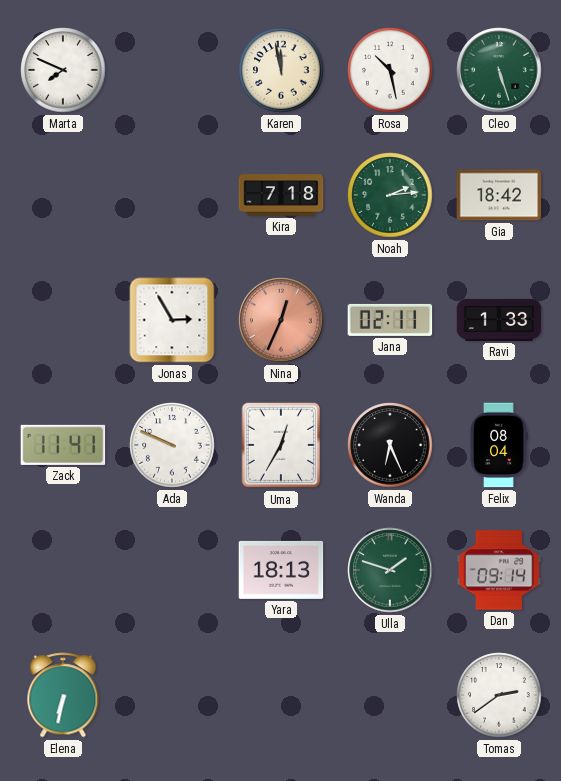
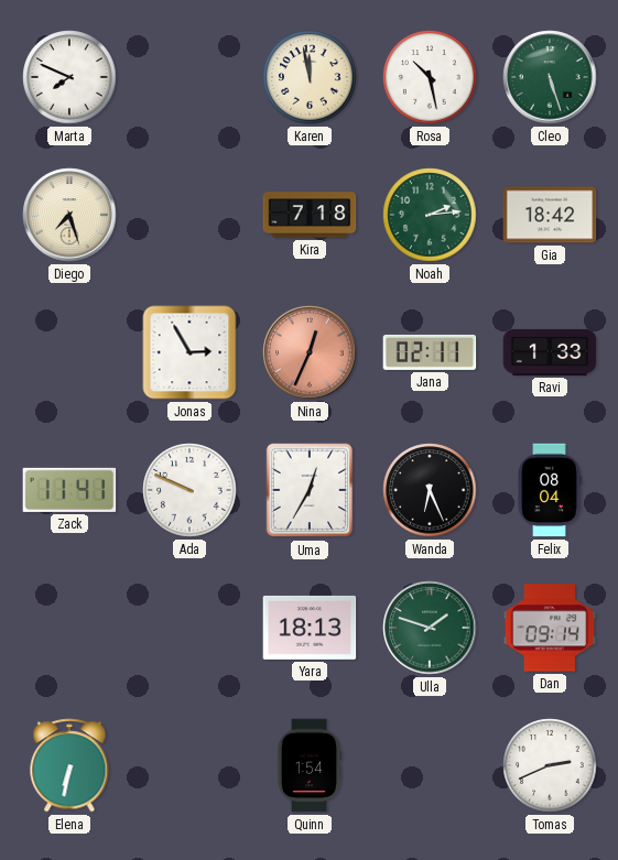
Diego: none -> 7:27 (69, 215)
Quinn: none -> 1:54 (310, 765)
Tomas: 2:39 -> 2:41 (550, 765)
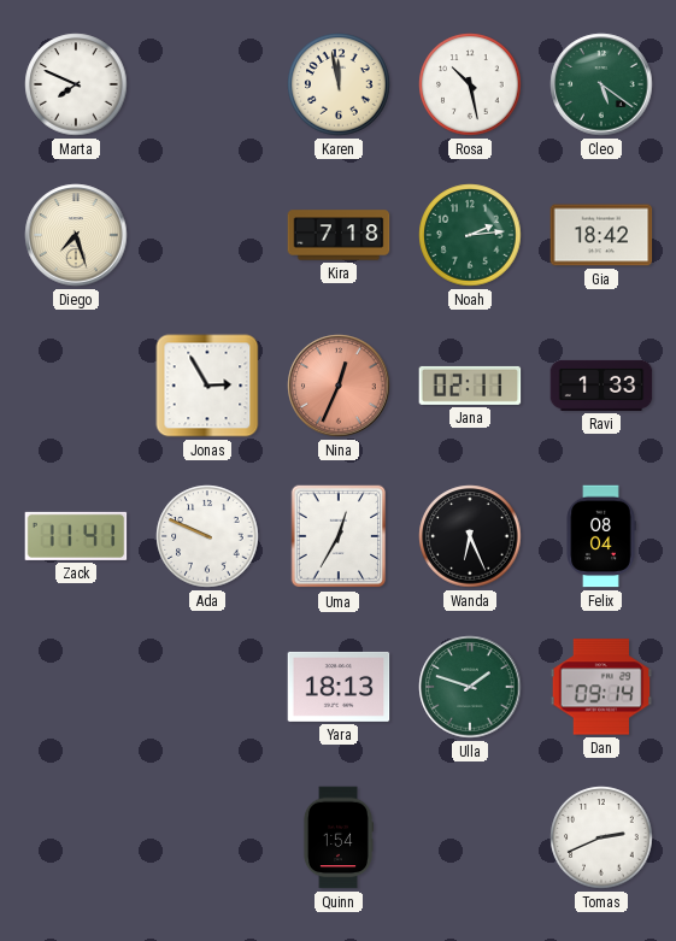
Cleo: 5:27 -> 5:21 (601, 84)
Elena: 6:32 -> none (69, 765)
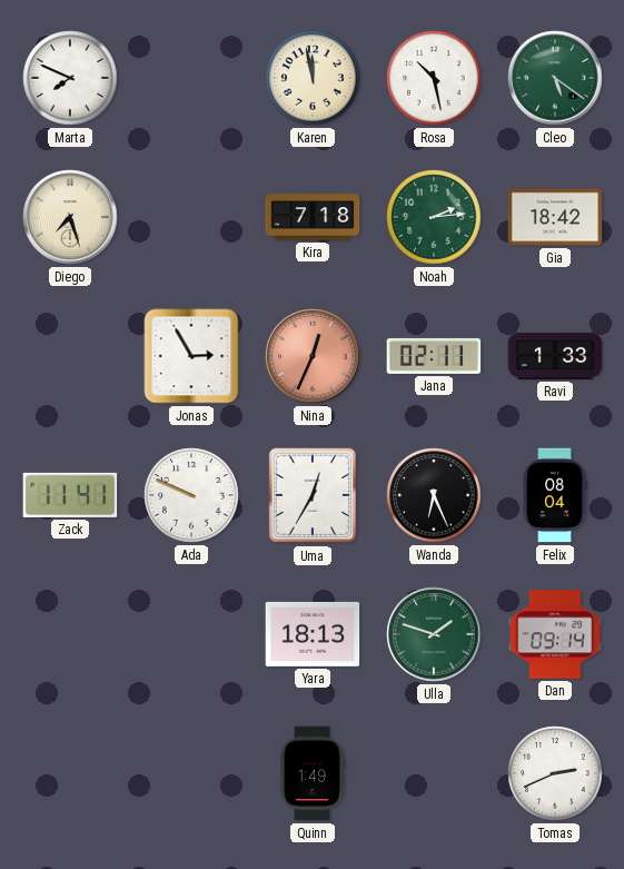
Quinn: 1:54 -> 1:49 (313, 773)
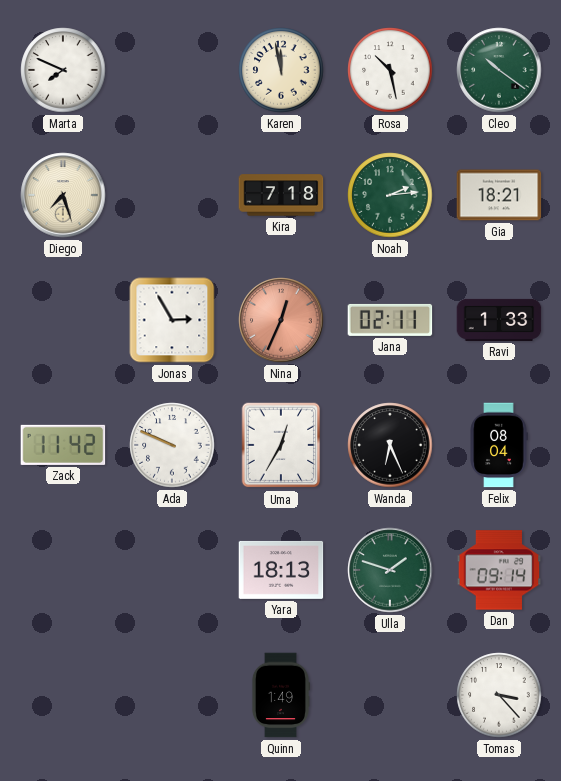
Cleo: 5:21 -> 10:21 (499, 70)
Gia: 18:42 -> 18:21 (499, 195)
Zack: 11:41 -> 11:42 (63, 445)
Tomas: 2:41 -> 3:23 (499, 695)
